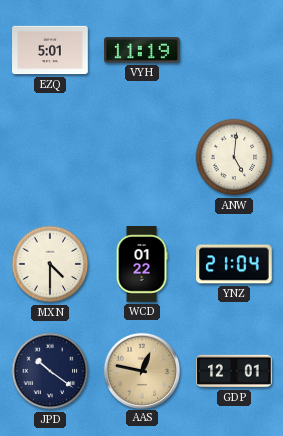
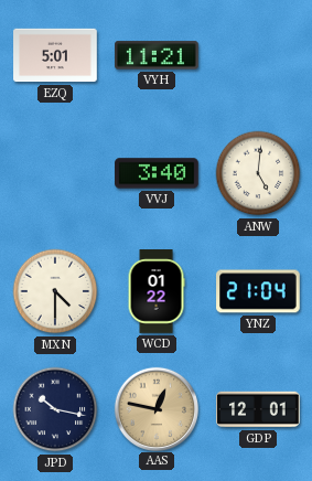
VYH: 11:19 -> 11:21 (157, 55)
VVJ: none -> 3:40 (157, 173)
JPD: 10:21 -> 10:17 (55, 409)
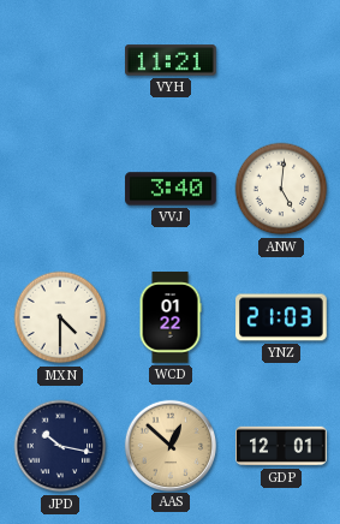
EZQ: 5:01 -> none (55, 55)
YNZ: 21:04 -> 21:03 (281, 317)
AAS: 12:47 -> 12:52 (169, 445)
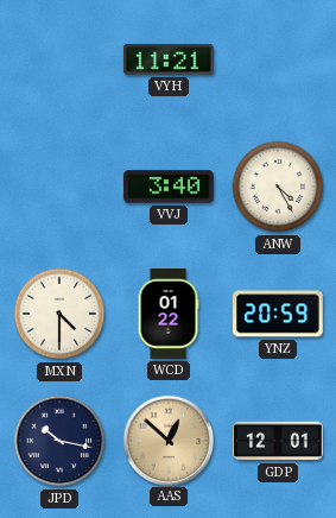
ANW: 5:01 -> 4:25 (278, 187)
YNZ: 21:03 -> 20:59 (278, 314)
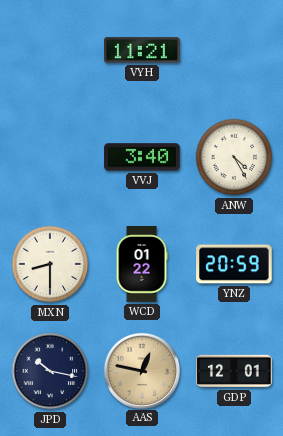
MXN: 4:30 -> 8:30 (50, 264)
AAS: 12:52 -> 12:47 (141, 370)
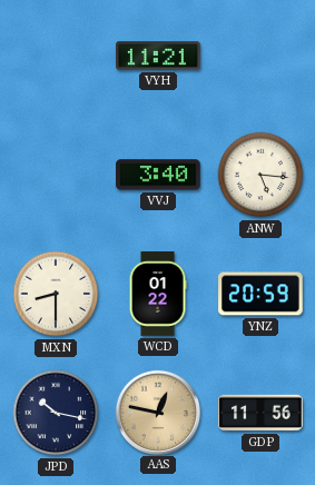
ANW: 4:25 -> 5:16 (260, 175)
GDP: 12:01 -> 11:56 (260, 413)
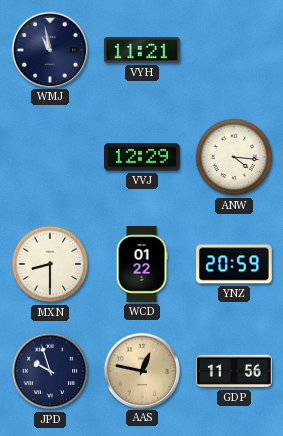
WMJ: none -> 10:58 (49, 49)
VVJ: 3:40 -> 12:29 (142, 157)
ANW: 5:16 -> 4:16 (234, 157)
JPD: 10:17 -> 9:57 (50, 371)
